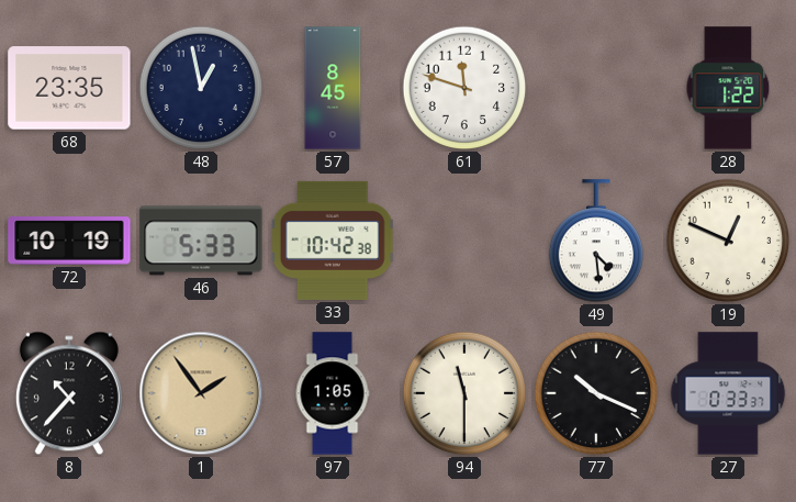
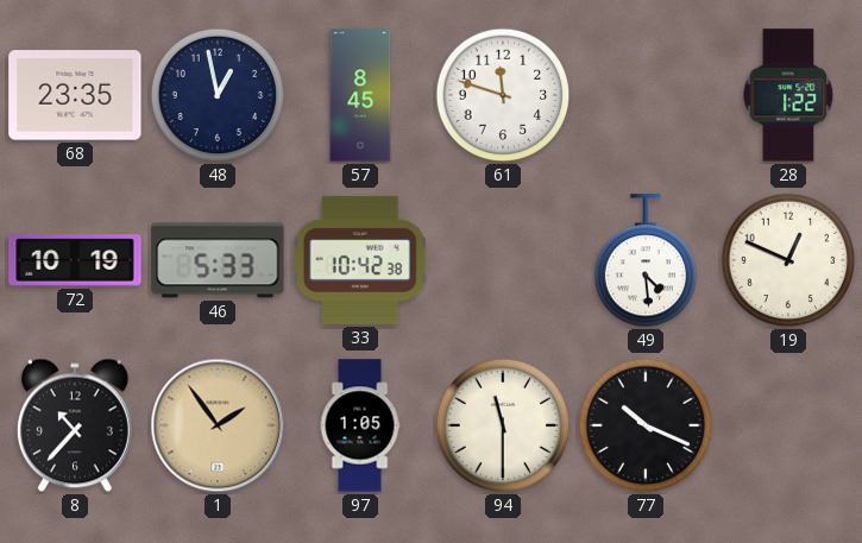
27: 0:33 -> none (728, 393)
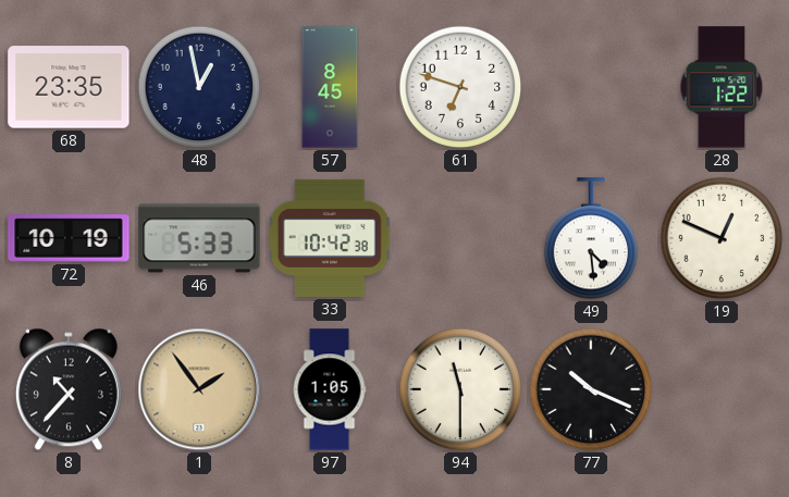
61: 11:48 -> 6:48 (460, 87)
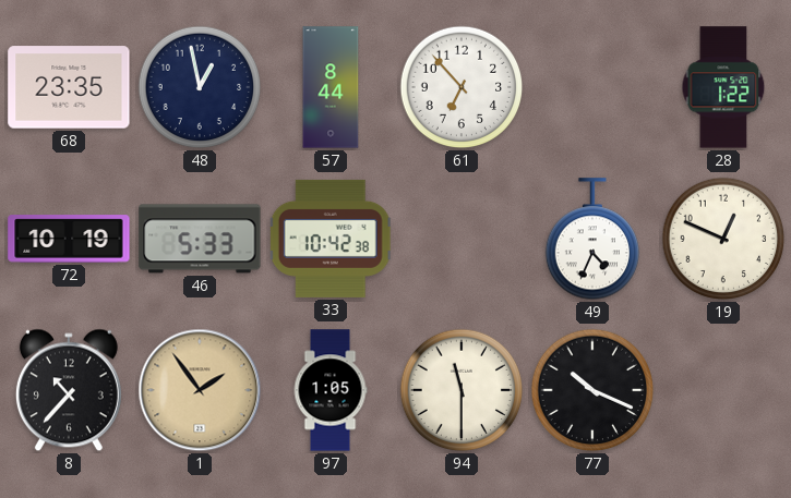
57: 8:45 -> 8:44 (331, 87)
61: 6:48 -> 6:53 (462, 87)
49: 4:29 -> 4:34 (591, 240)
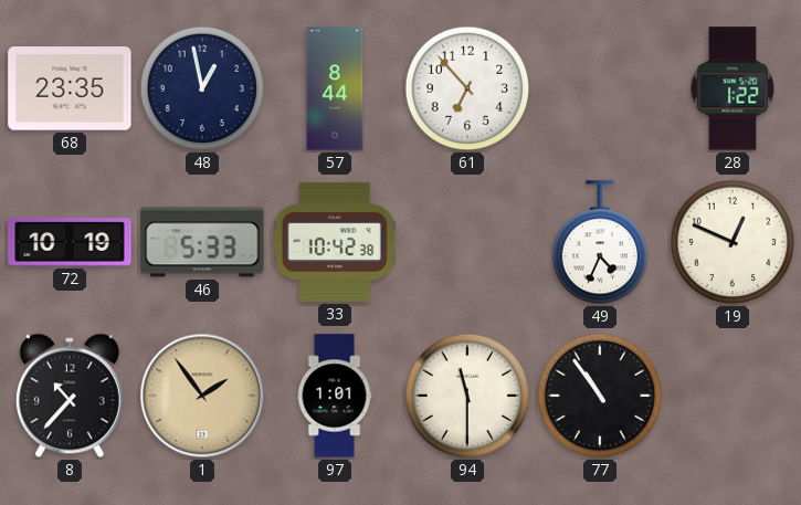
97: 1:05 -> 1:01 (335, 396)
77: 10:19 -> 10:54 (600, 396)
